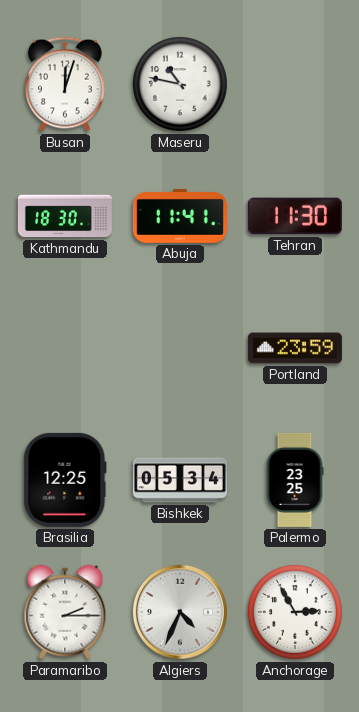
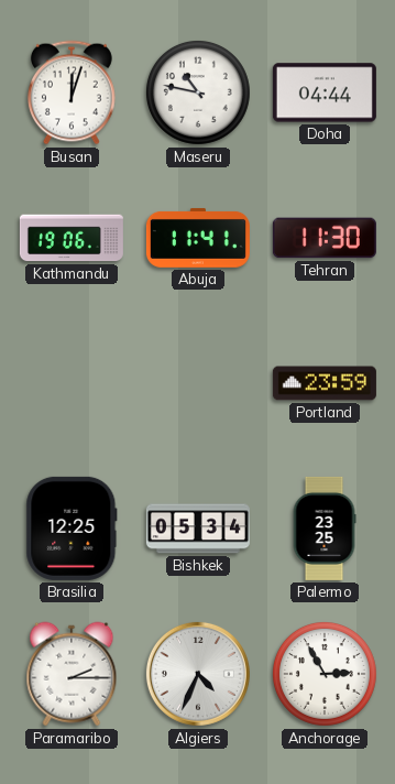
Doha: none -> 04:44 (325, 92)
Kathmandu: 18:30 -> 19:06 (72, 238)
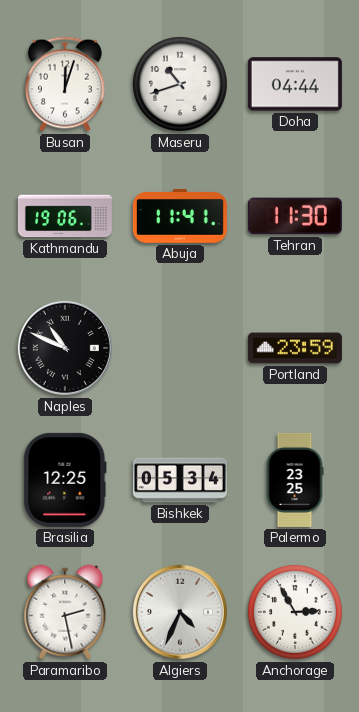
Maseru: 10:47 -> 10:42 (180, 84)
Naples: none -> 10:49 (65, 348)
Paramaribo: 2:15 -> 2:28 (65, 612)
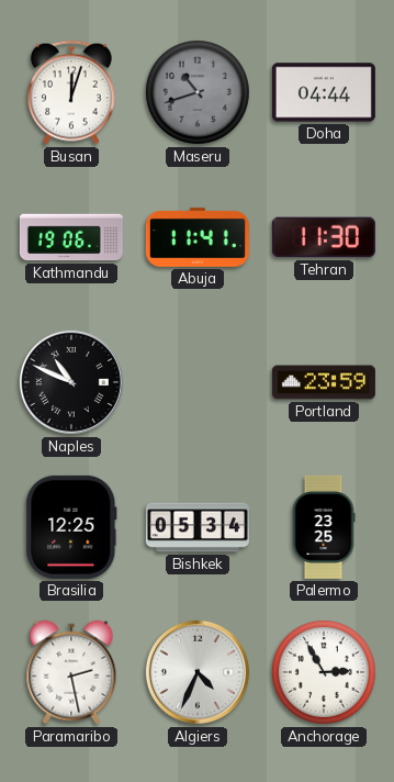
Maseru dial: white -> grey (198, 92)
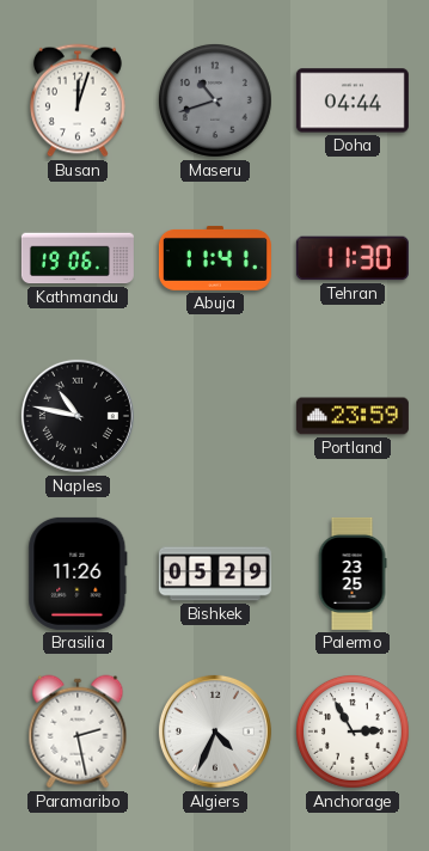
Naples: 10:49 -> 10:47 (78, 416)
Brasilia: 12:25 -> 11:26 (78, 574)
Bishkek: 05:34 -> 05:29 (215, 574)
